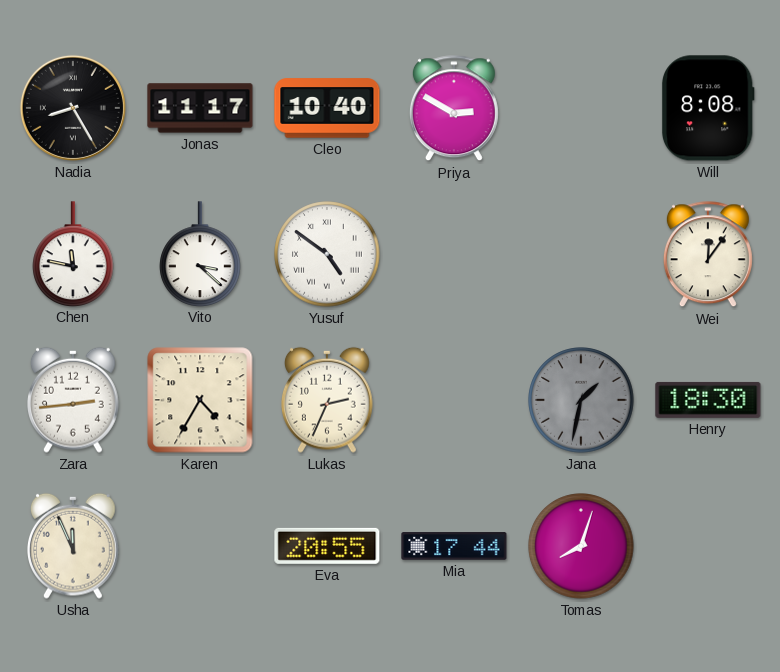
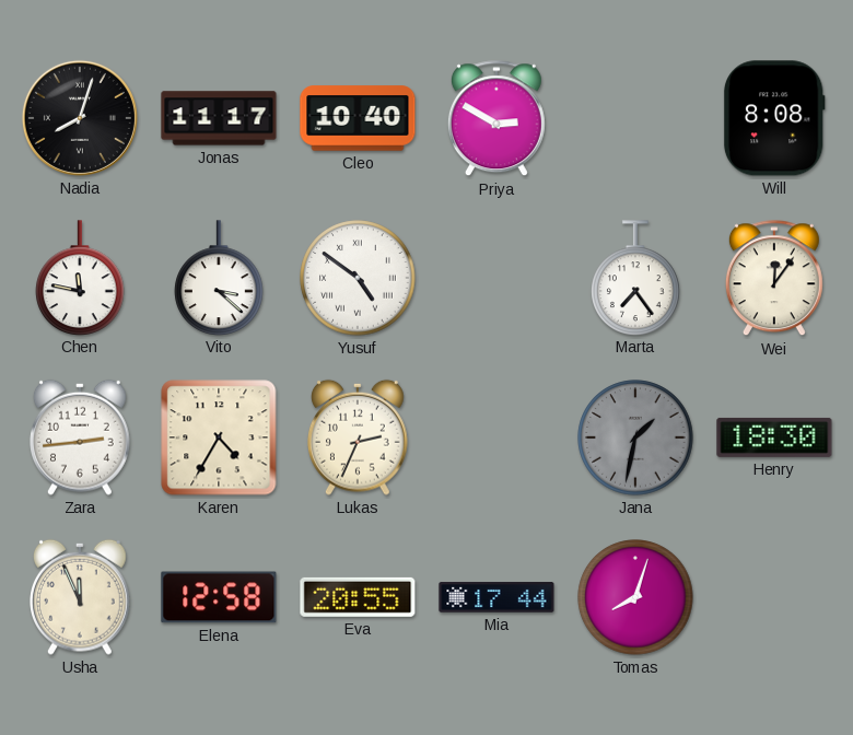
Nadia: 8:25 -> 8:03 (80, 118)
Marta: none -> 7:24 (635, 278)
Elena: none -> 12:58 (219, 597)
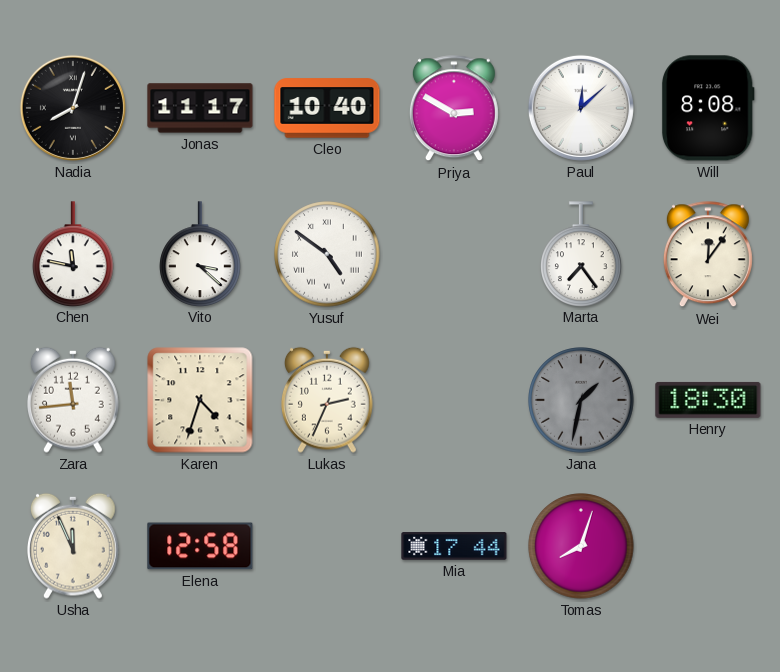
Paul: none -> 12:08 (581, 108)
Zara: 2:44 -> 11:44 (74, 400)
Karen: 4:35 -> 4:33 (200, 400)
Eva: 20:55 -> none (358, 597)
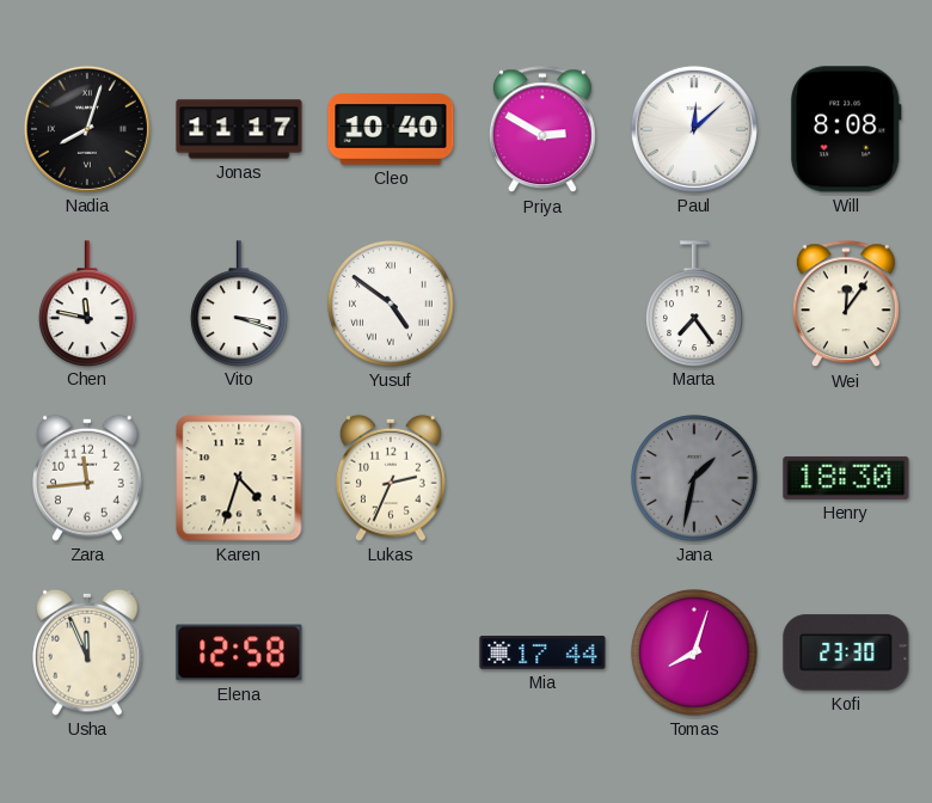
Vito: 3:22 -> 3:18 (239, 304)
Kofi: none -> 23:30 (846, 652)
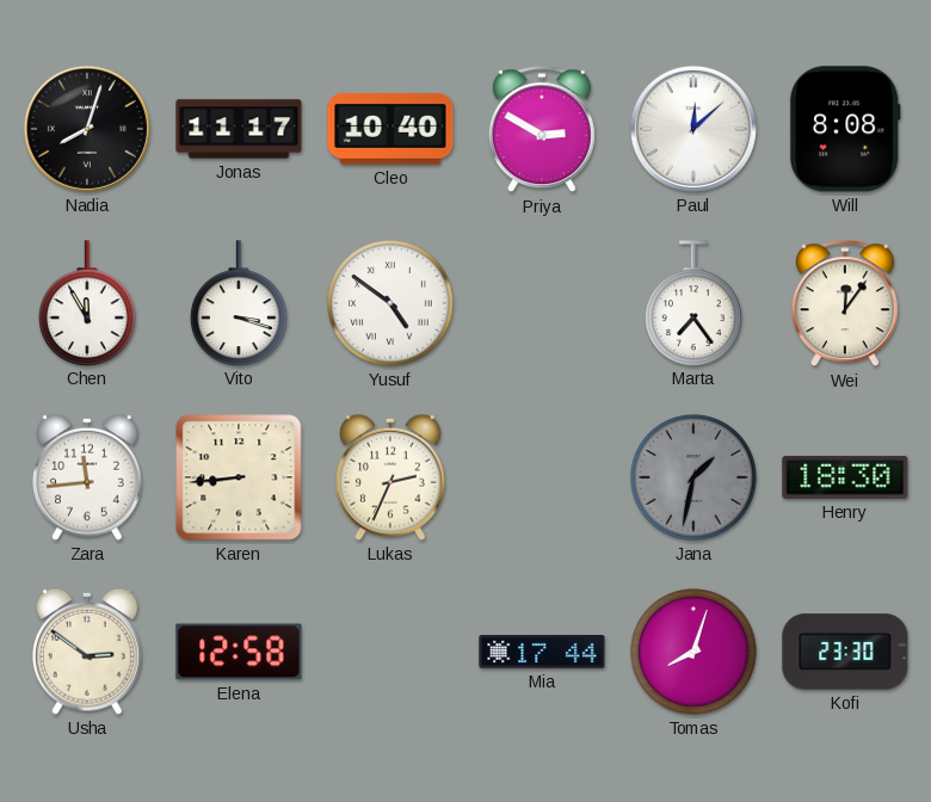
Chen: 11:47 -> 11:55 (87, 303)
Karen: 4:33 -> 8:44 (239, 477)
Usha: 11:56 -> 2:51 (88, 652)
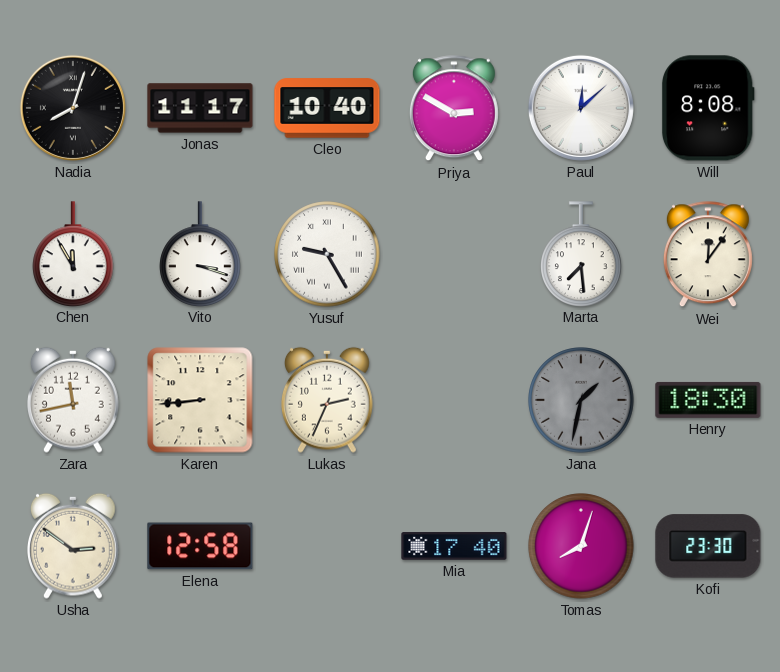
Yusuf: 4:51 -> 9:25 (327, 254)
Marta: 7:24 -> 7:29 (581, 254)
Zara: 11:44 -> 11:43 (74, 400)
Mia: 17:44 -> 17:40 (454, 546)
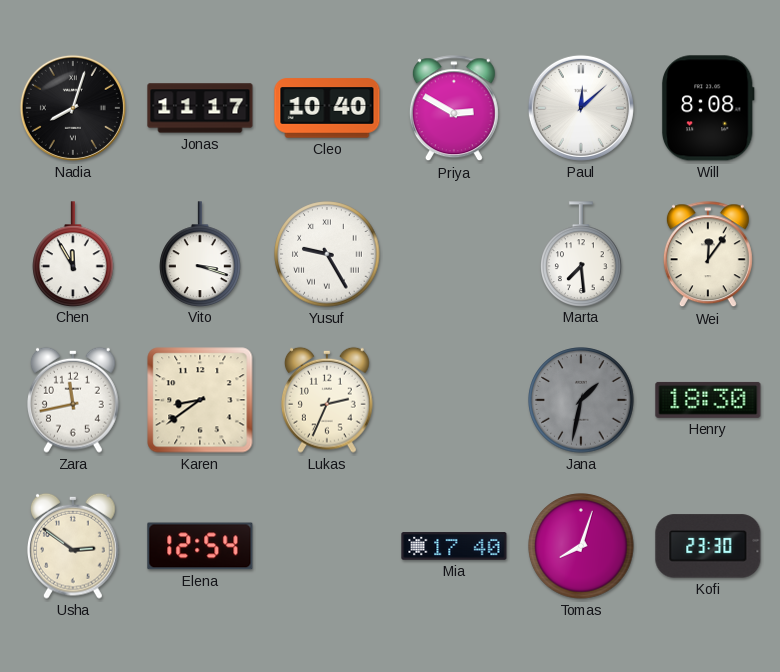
Karen: 8:44 -> 8:39 (200, 400)
Elena: 12:58 -> 12:54 (200, 546)
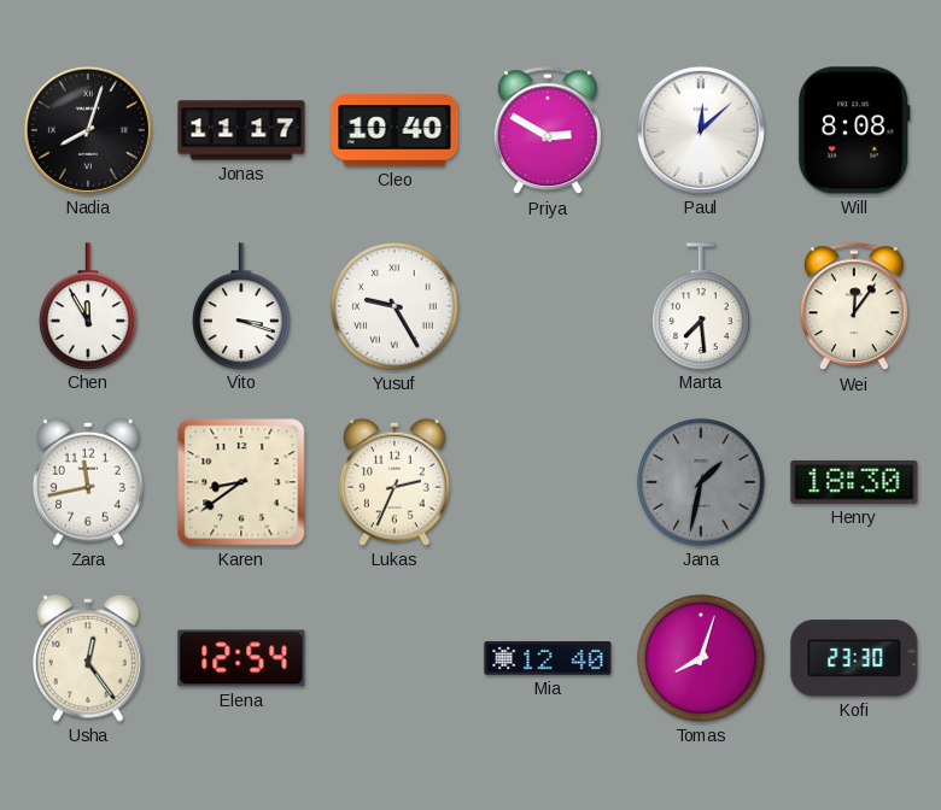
Usha: 2:51 -> 12:24 (89, 658)
Mia: 17:40 -> 12:40 (548, 658)
